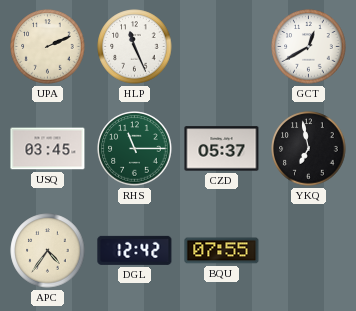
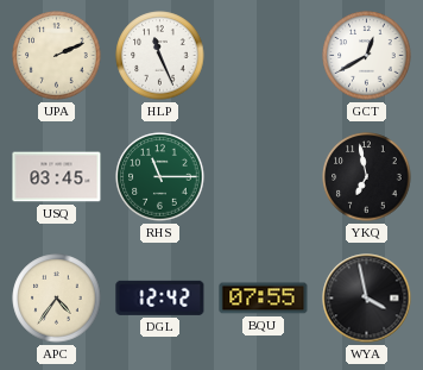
CZD: 05:37 -> none (222, 149)
WYA: none -> 3:58 (367, 299)
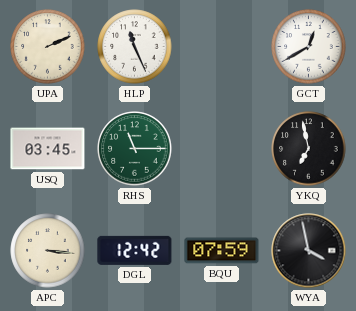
APC: 4:36 -> 3:16 (48, 251)
BQU: 07:55 -> 07:59 (222, 251)
